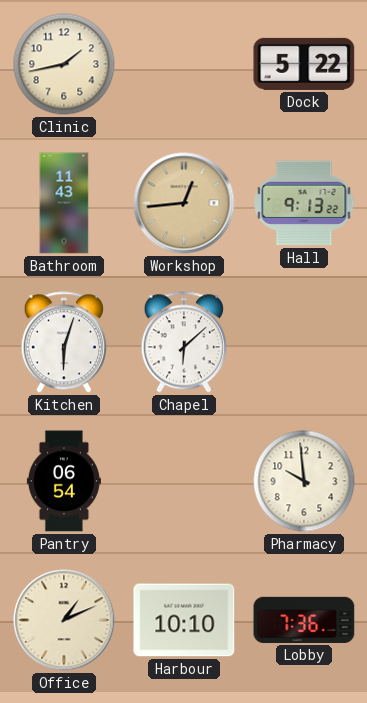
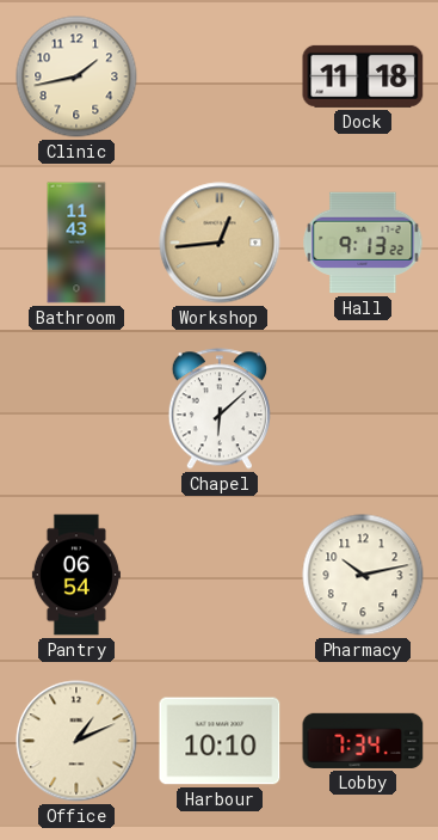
Dock: 5:22 -> 11:18 (363, 76)
Kitchen: 6:03 -> none (64, 342)
Pharmacy: 9:59 -> 10:13 (363, 575)
Lobby: 7:36 -> 7:34 (363, 741)
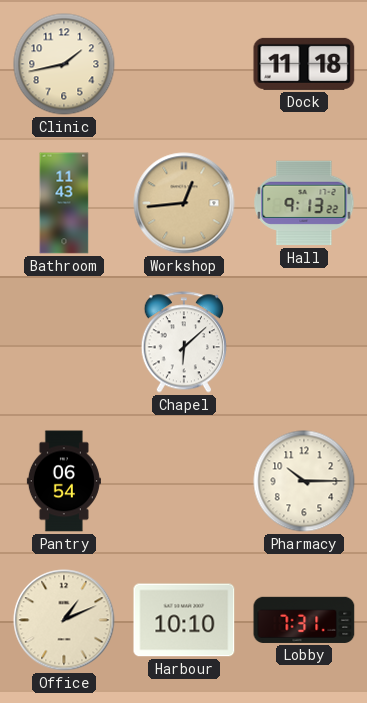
Pharmacy: 10:13 -> 10:15 (304, 481)
Lobby: 7:34 -> 7:31 (304, 620)
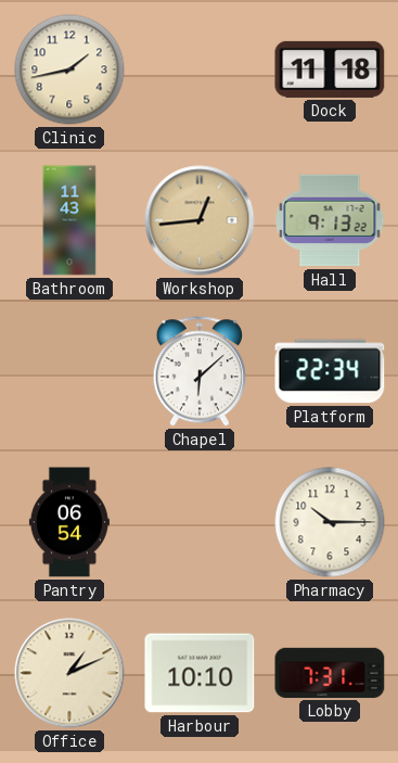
Platform: none -> 22:34 (330, 371)
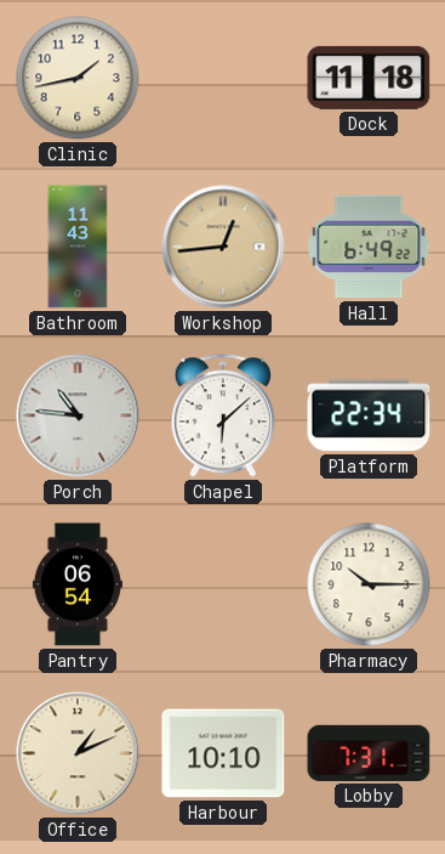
Hall: 9:13 -> 6:49 (369, 247)
Porch: none -> 10:46 (78, 415)
